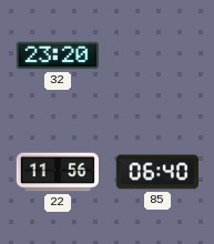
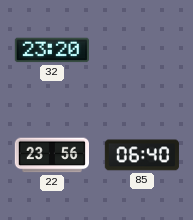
22: 11:56 -> 23:56 (51, 155)
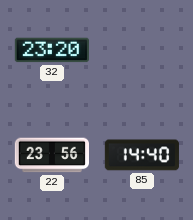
85: 06:40 -> 14:40 (142, 155)
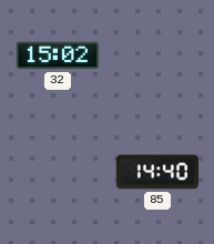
32: 23:20 -> 15:02 (58, 55)
22: 23:56 -> none (51, 155)
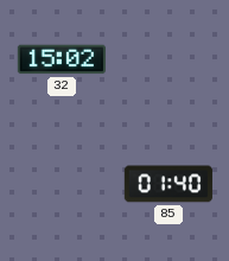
85: 14:40 -> 01:40 (168, 184)
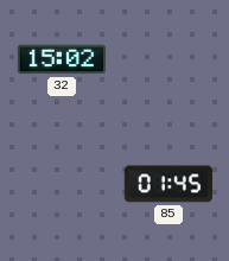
85: 01:40 -> 01:45 (168, 184)
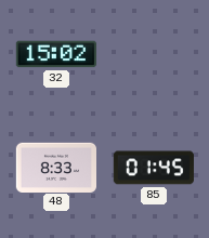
48: none -> 8:33 (55, 167)
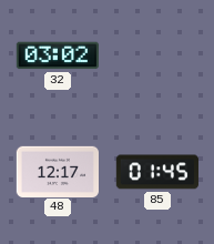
32: 15:02 -> 03:02 (58, 55)
48: 8:33 -> 12:17 (57, 171)
